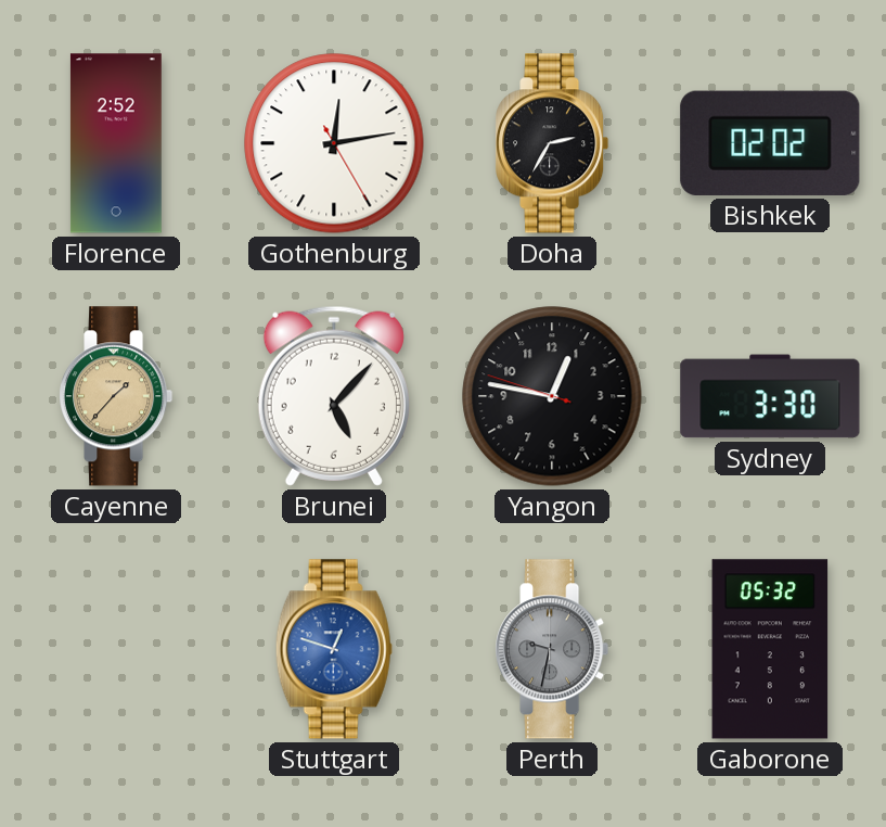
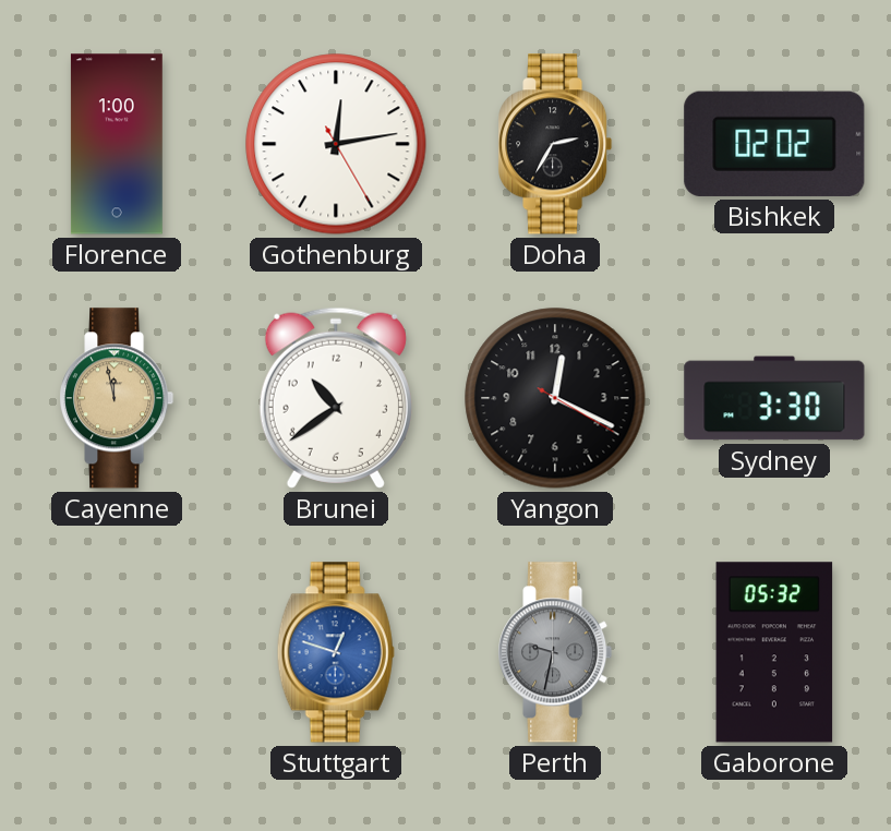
Florence: 2:52 -> 1:00 (117, 144)
Cayenne: 1:37 -> 11:58 (117, 398)
Brunei: 5:07 -> 10:39 (336, 398)
Yangon: 12:46 -> 12:19 (555, 398)
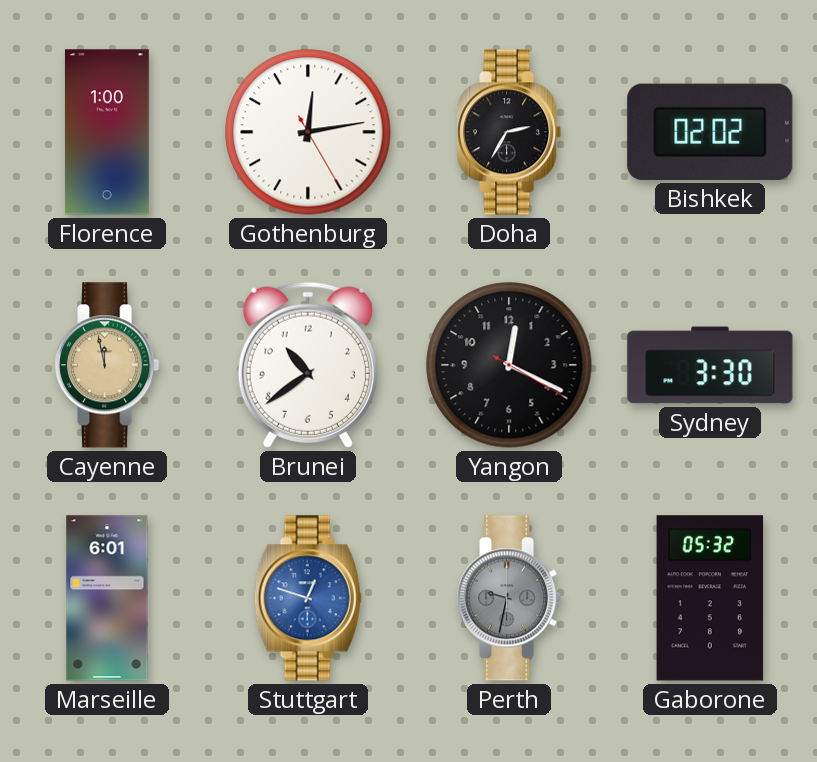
Marseille: none -> 6:01 (107, 598)
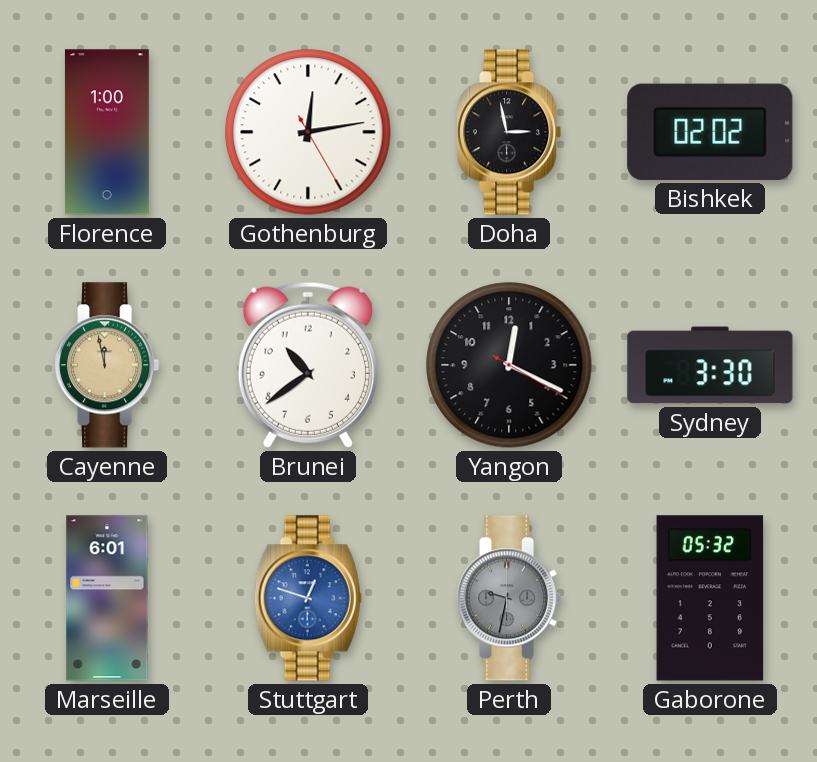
Doha: 2:35 -> 2:58 (509, 132)
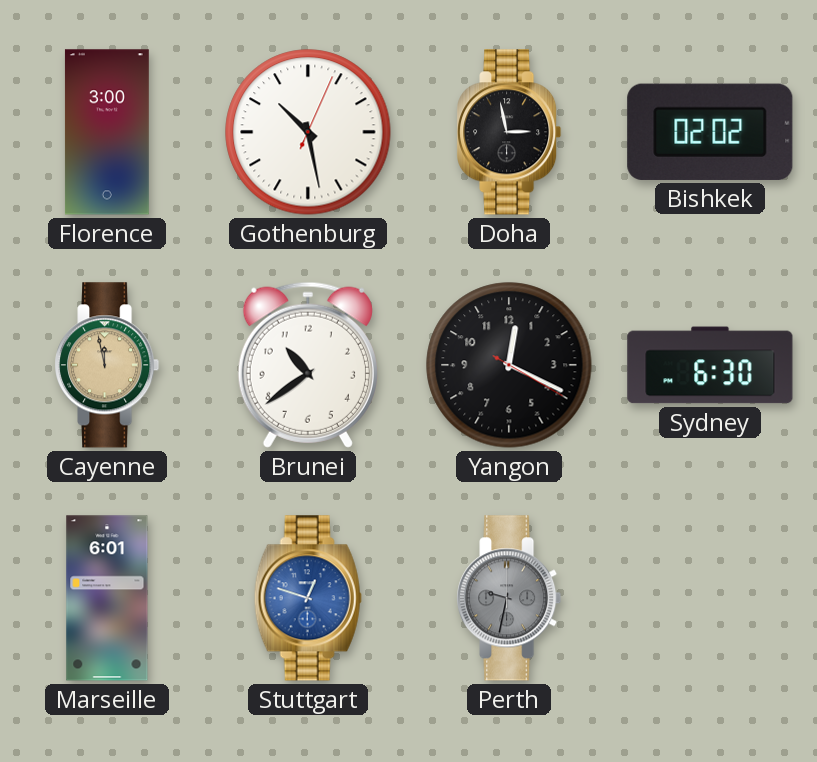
Florence: 1:00 -> 3:00 (107, 132)
Gothenburg: 12:13 -> 10:28 (308, 132)
Sydney: 3:30 -> 6:30 (710, 365)
Gaborone: 05:32 -> none (710, 598)
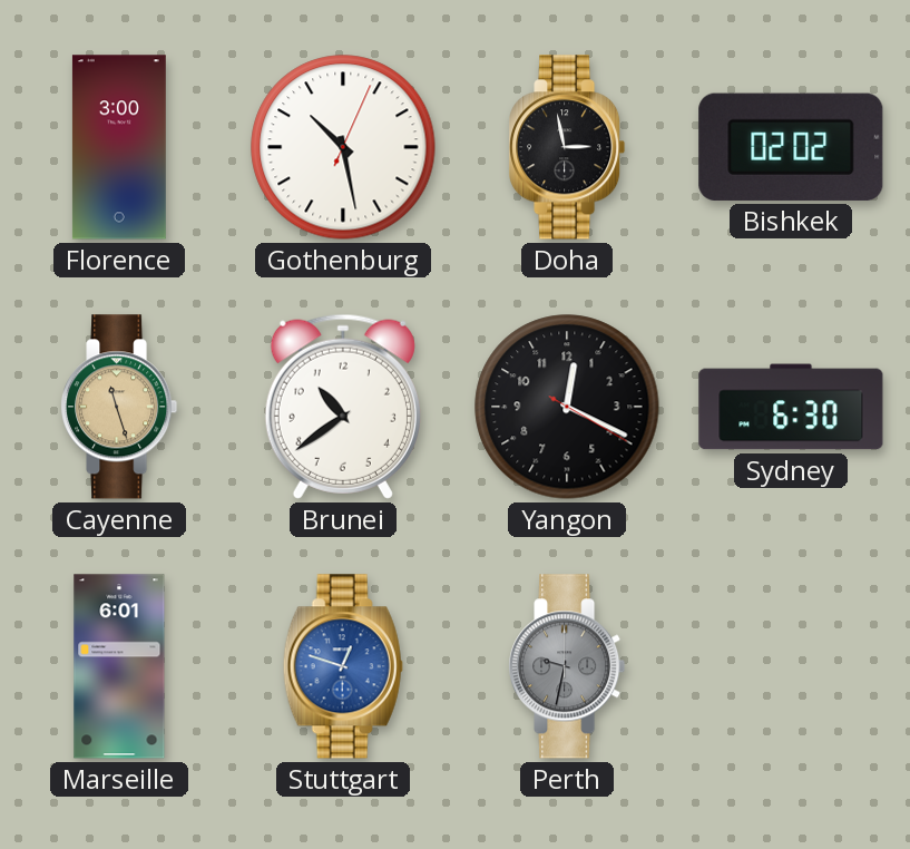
Cayenne: 11:58 -> 11:27 (119, 407)
